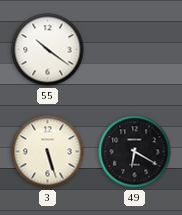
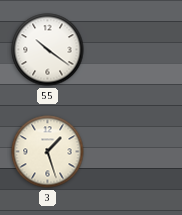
3: 5:27 -> 1:27 (48, 152)
49: 6:20 -> none (135, 152)
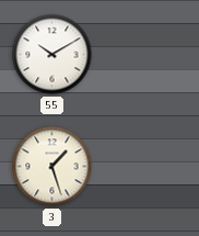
55: 10:21 -> 10:10 (52, 55)
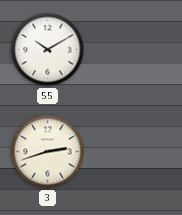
3: 1:27 -> 2:42 (48, 152)
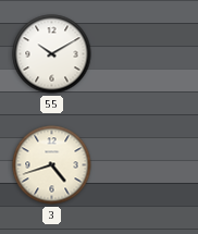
3: 2:42 -> 4:42 (52, 165)
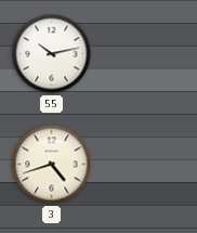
55: 10:10 -> 10:13 (52, 54)
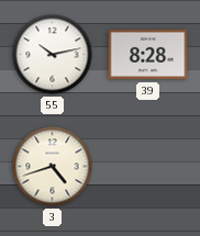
39: none -> 8:28 (148, 55)
